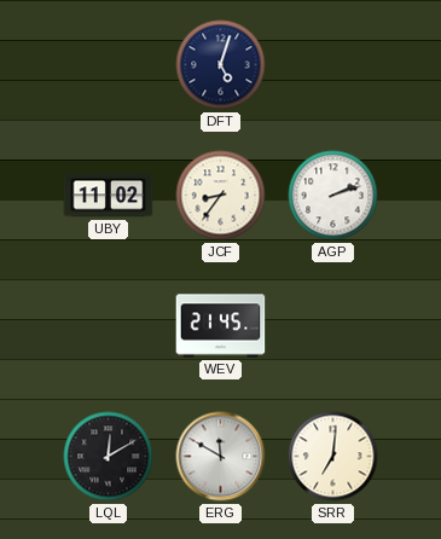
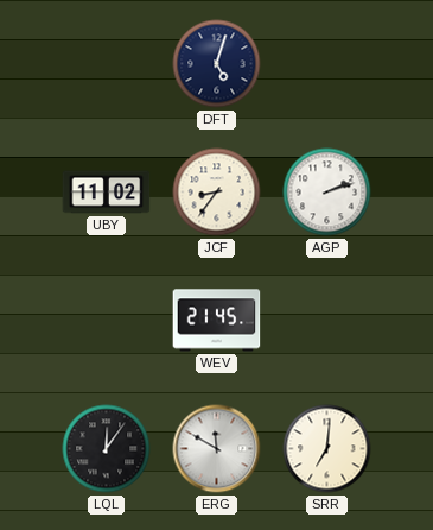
LQL: 12:10 -> 12:06 (107, 449)
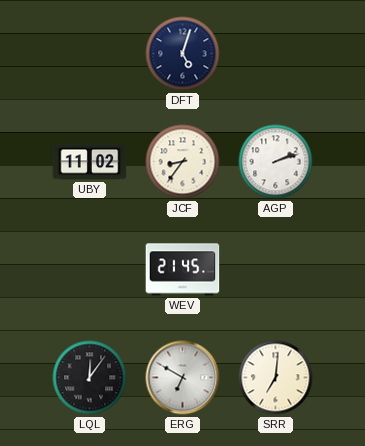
ERG: 11:50 -> 6:50 (183, 378)
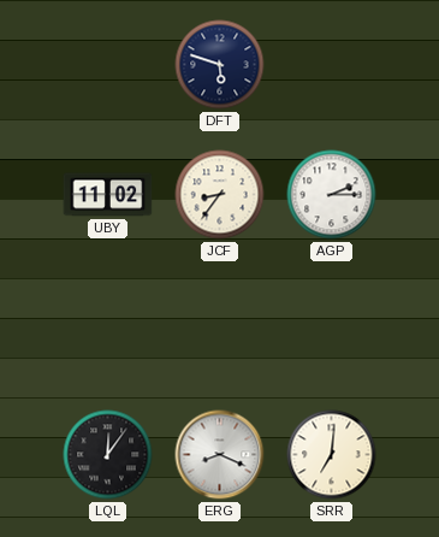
DFT: 5:03 -> 5:48 (220, 65)
AGP: 2:12 -> 2:15 (332, 195)
WEV: 21:45 -> none (183, 270)
ERG: 6:50 -> 8:19 (220, 455)
